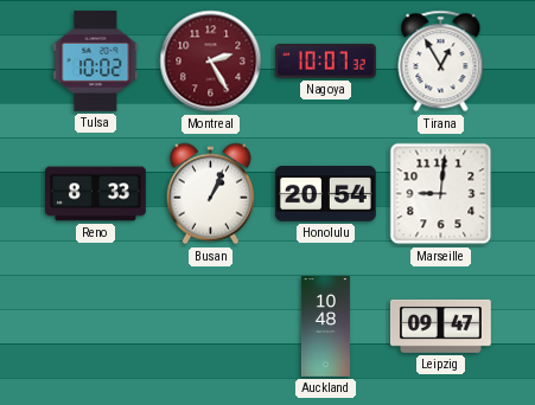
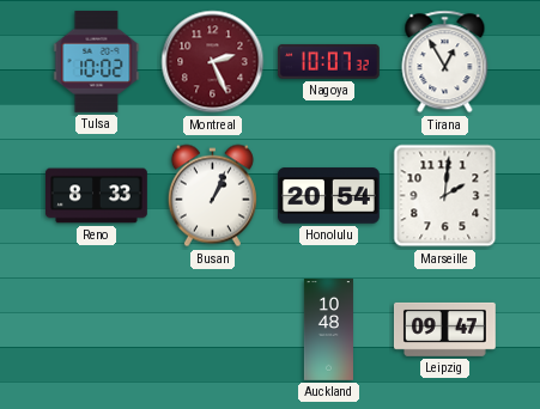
Montreal: 2:25 -> 2:26 (213, 62)
Marseille: 9:01 -> 2:01 (445, 196)
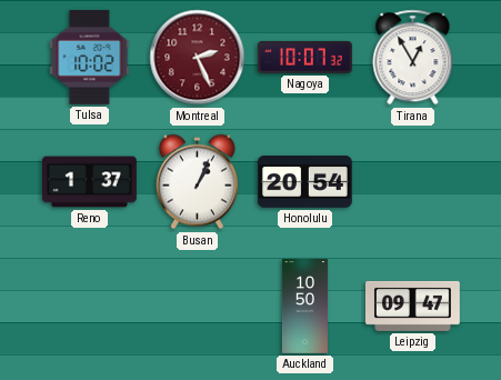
Reno: 8:33 -> 1:37 (90, 182)
Marseille: 2:01 -> none (445, 196)
Auckland: 10:48 -> 10:50 (304, 307)
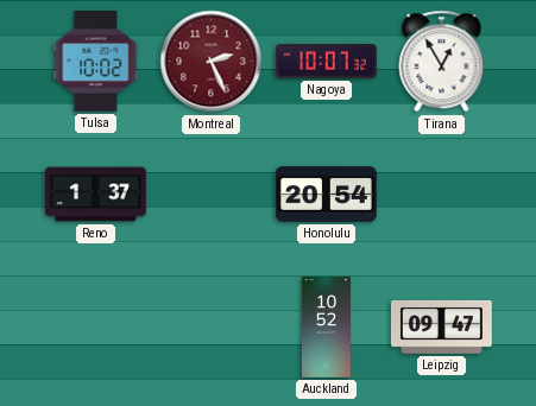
Busan: 1:04 -> none (197, 182)
Auckland: 10:50 -> 10:52 (326, 328)
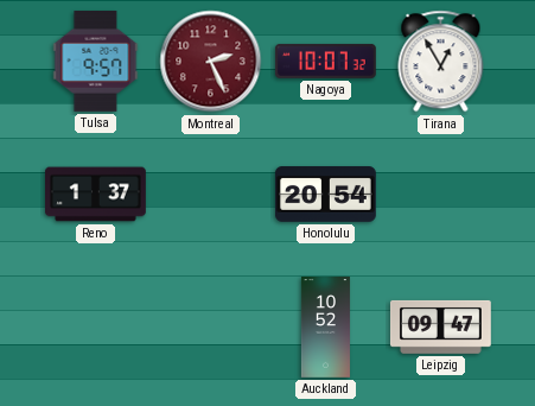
Tulsa: 10:02 -> 9:57 (96, 61)
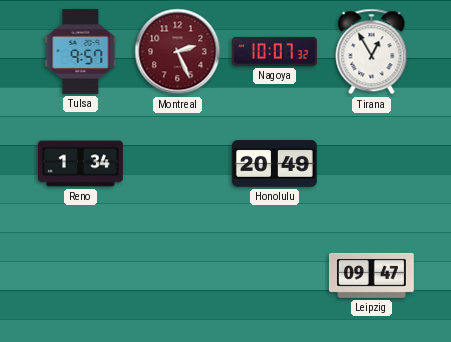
Reno: 1:37 -> 1:34 (81, 164)
Honolulu: 20:54 -> 20:49 (275, 164)
Auckland: 10:52 -> none (325, 328)
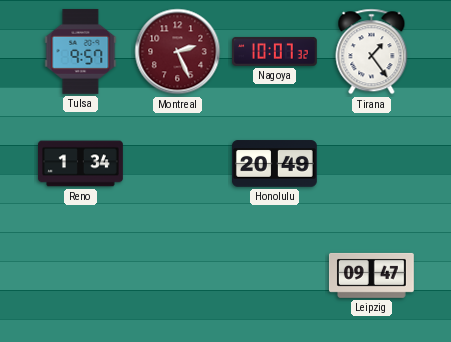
Tirana: 12:55 -> 1:24 (372, 52)
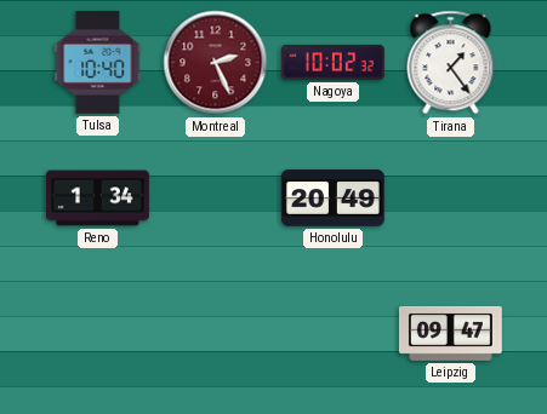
Tulsa: 9:57 -> 10:40 (98, 62)
Nagoya: 10:07 -> 10:02 (332, 62)
